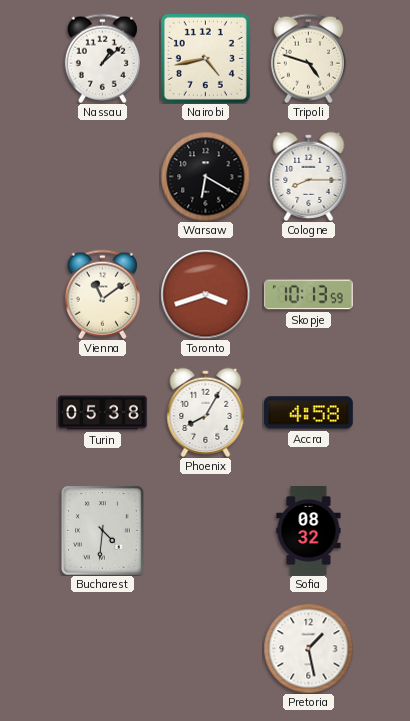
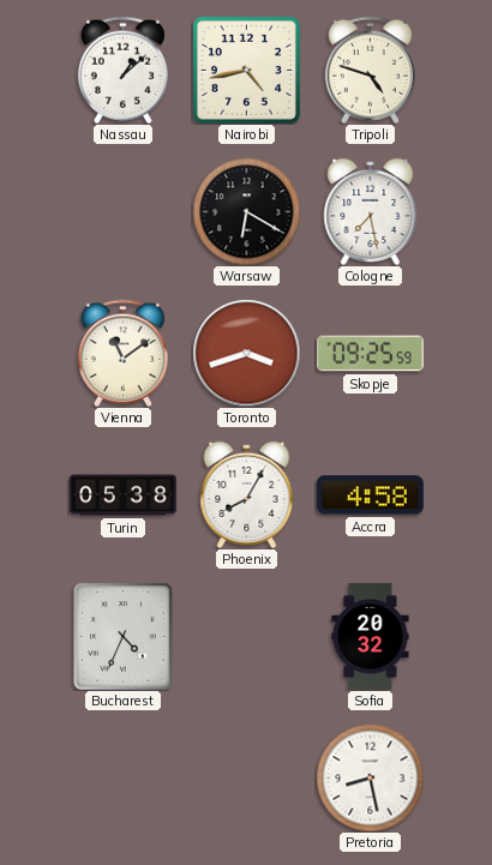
Cologne: 8:15 -> 7:28 (371, 211)
Skopje: 10:13 -> 09:25 (371, 354)
Bucharest: 4:31 -> 4:34 (124, 636)
Sofia: 08:32 -> 20:32 (371, 637)
Pretoria: 1:28 -> 8:28 (370, 777)
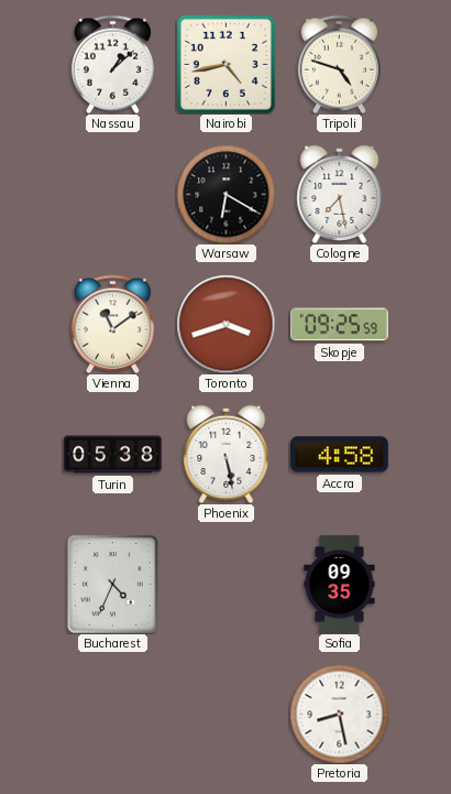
Phoenix: 8:05 -> 5:28 (227, 454)
Sofia: 20:32 -> 09:35 (340, 585)
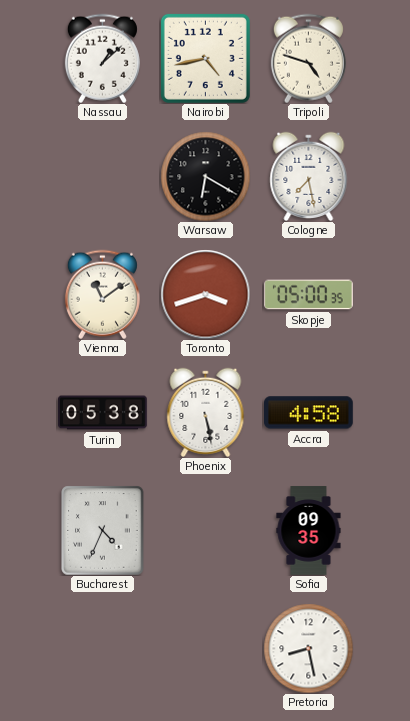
Skopje: 09:25 -> 05:00 (309, 295)
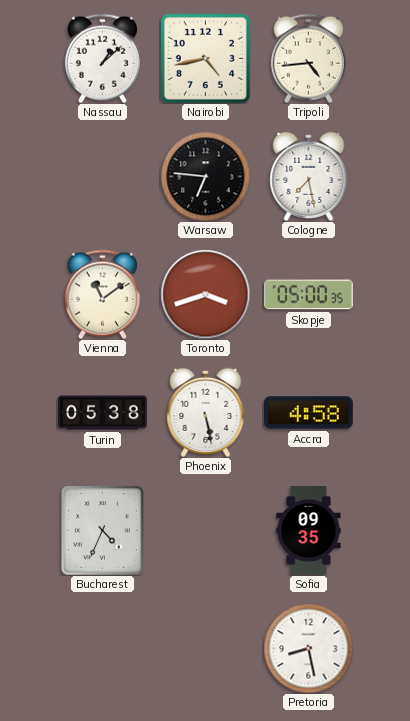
Tripoli: 4:48 -> 4:44 (308, 58)
Warsaw: 6:20 -> 6:46 (205, 176)
